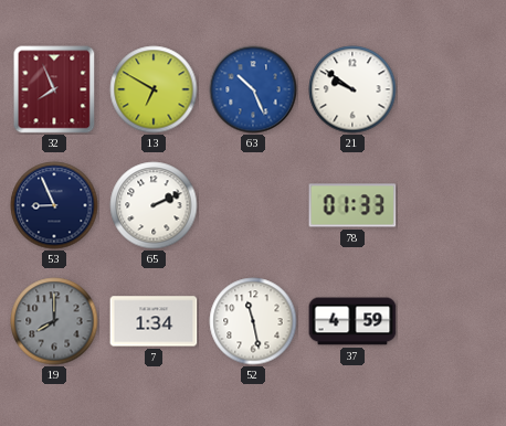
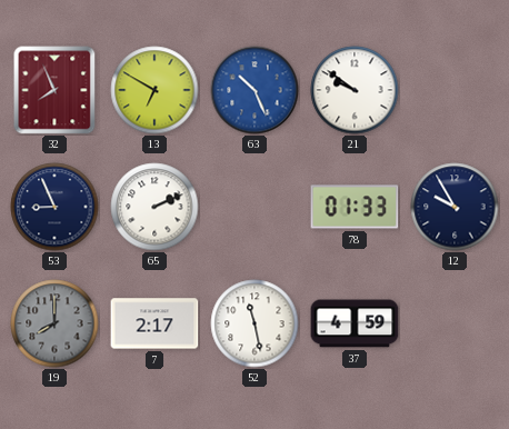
12: none -> 9:55 (455, 207)
7: 1:34 -> 2:17 (154, 323)
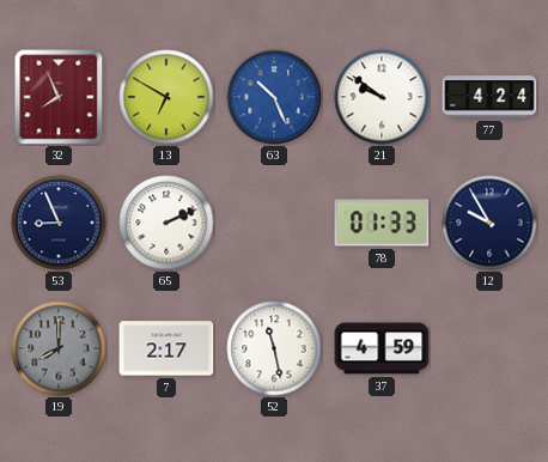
77: none -> 4:24 (489, 97)
